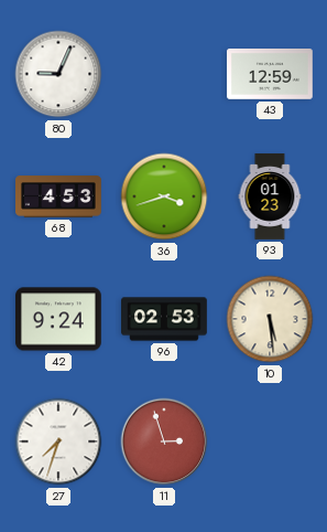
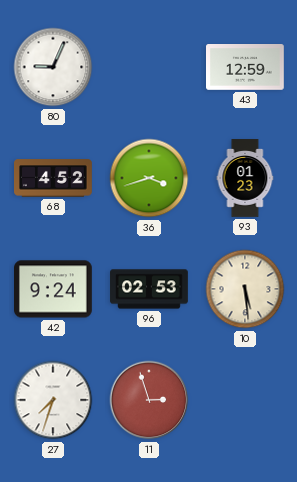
68: 4:53 -> 4:52 (54, 178)
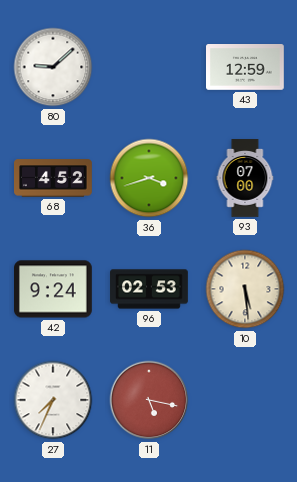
80: 9:04 -> 9:08 (53, 67)
93: 01:23 -> 07:00 (245, 178)
27: 7:33 -> 7:34 (53, 400)
11: 2:57 -> 5:17 (149, 400)
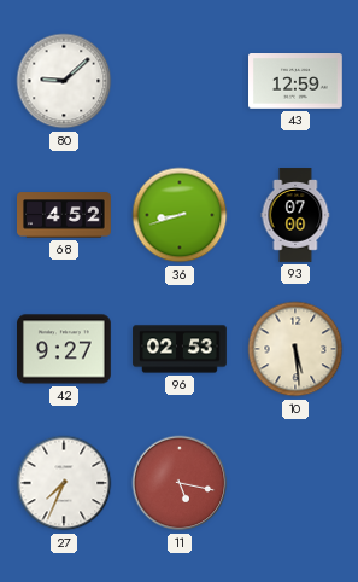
36: 3:42 -> 8:42 (180, 215)
42: 9:24 -> 9:27 (65, 349)
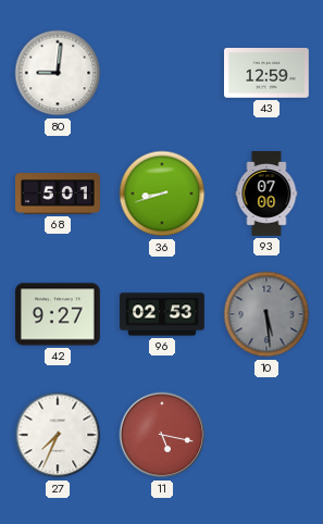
80: 9:08 -> 9:01 (58, 73)
68: 4:52 -> 5:01 (59, 194)
10 dial: cream -> grey (266, 314)
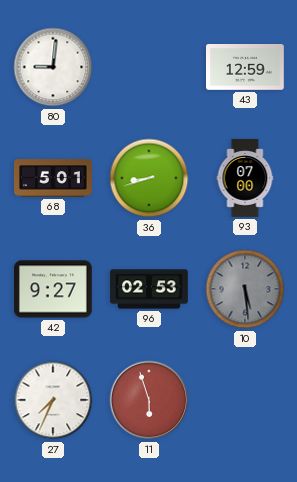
11: 5:17 -> 5:57 (149, 400)
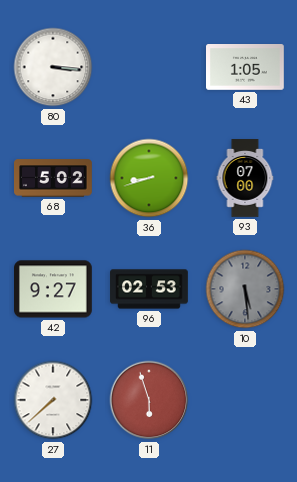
80: 9:01 -> 3:16 (53, 67)
43: 12:59 -> 1:05 (246, 67)
68: 5:01 -> 5:02 (54, 178)
27: 7:34 -> 7:38 (53, 400)
